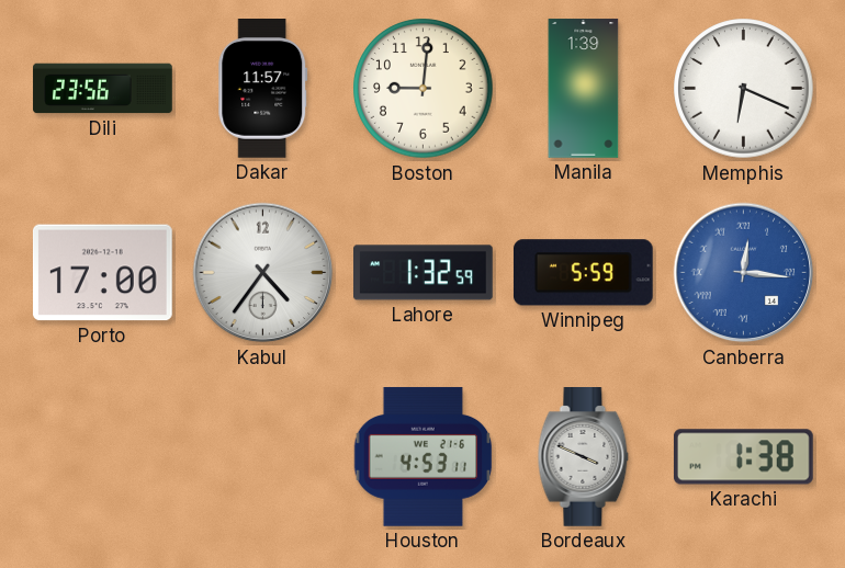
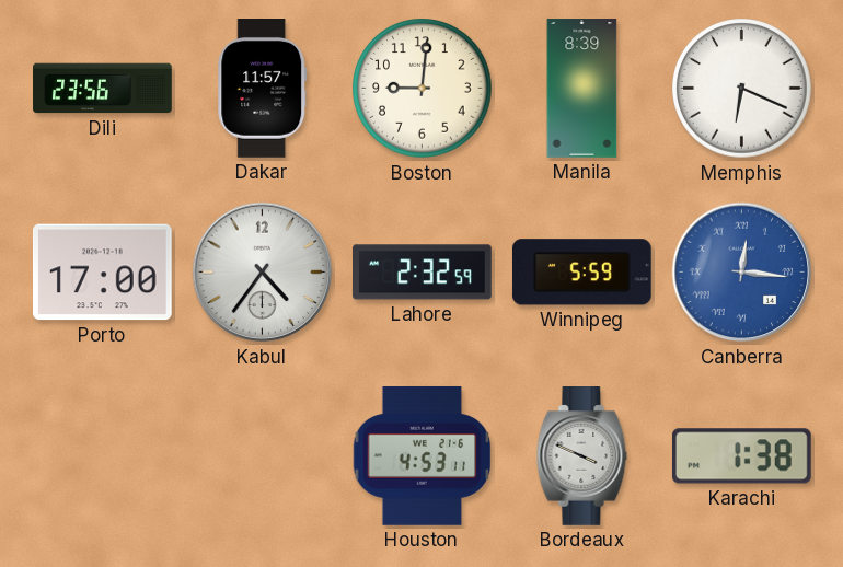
Manila: 1:39 -> 8:39 (582, 89)
Lahore: 1:32 -> 2:32 (423, 273)
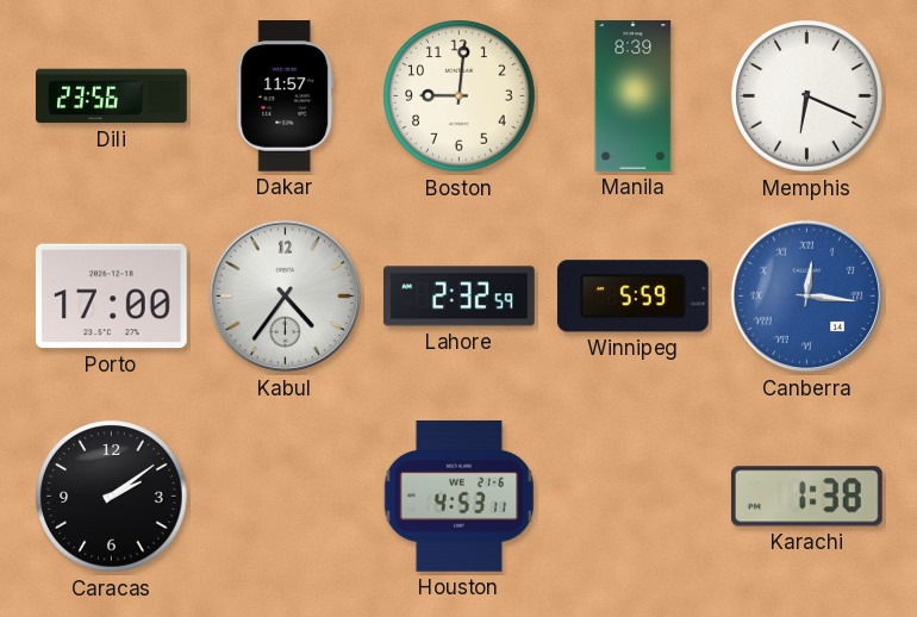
Caracas: none -> 2:09 (112, 497)
Bordeaux: 3:49 -> none (582, 456)
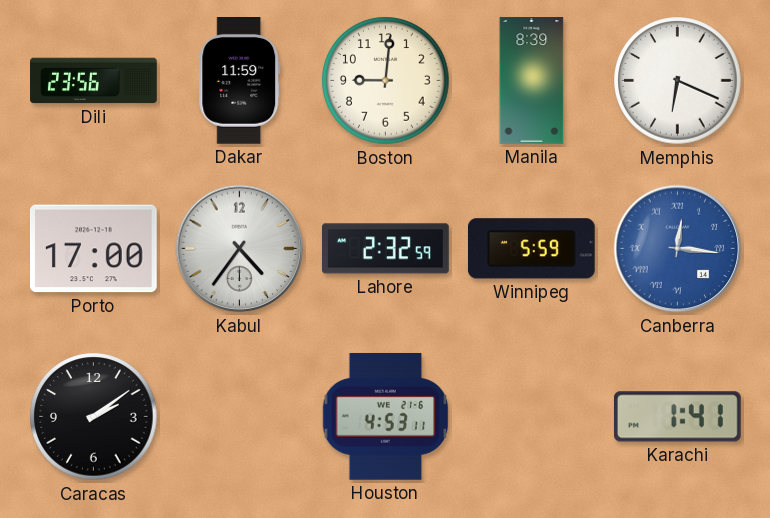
Dakar: 11:57 -> 11:59 (240, 81)
Karachi: 1:38 -> 1:41 (677, 417)
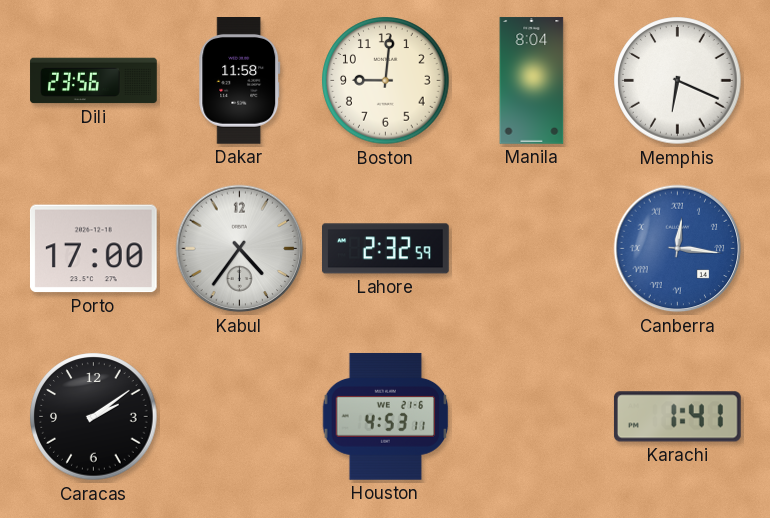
Dakar: 11:59 -> 11:58 (240, 81)
Manila: 8:39 -> 8:04 (532, 81)
Winnipeg: 5:59 -> none (531, 249)
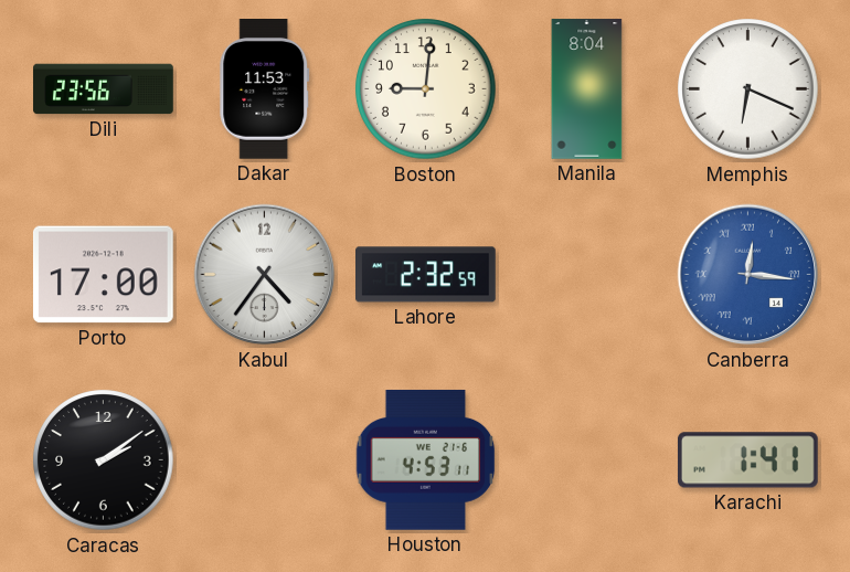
Dakar: 11:58 -> 11:53 (265, 89)
